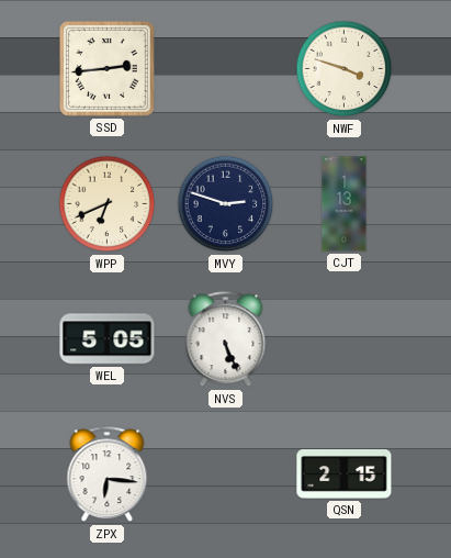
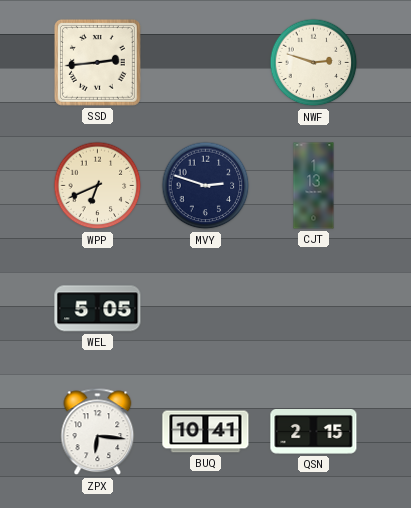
NWF: 3:48 -> 2:48 (314, 63)
NVS: 5:26 -> none (226, 339)
BUQ: none -> 10:41 (206, 432)
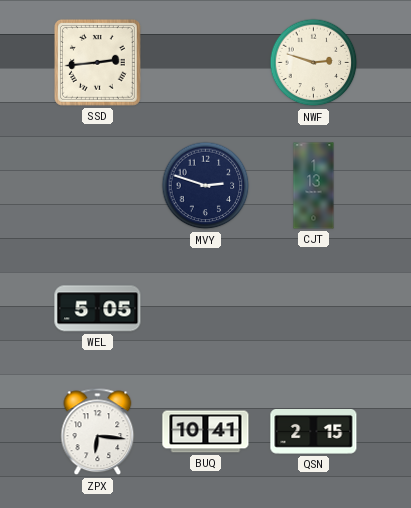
WPP: 6:41 -> none (98, 186)
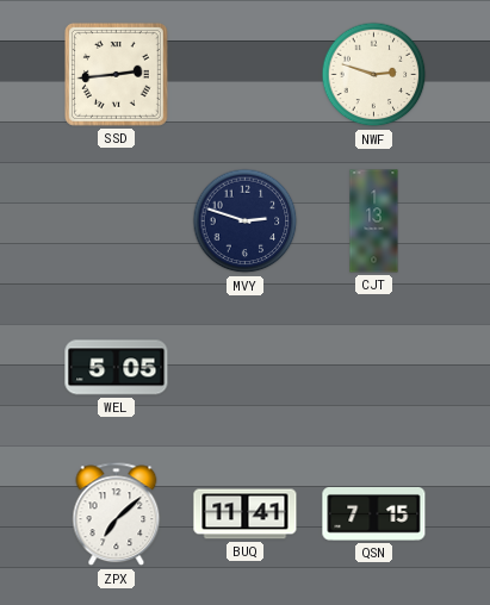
ZPX: 6:16 -> 7:08 (117, 514)
BUQ: 10:41 -> 11:41 (246, 514)
QSN: 2:15 -> 7:15 (374, 514)
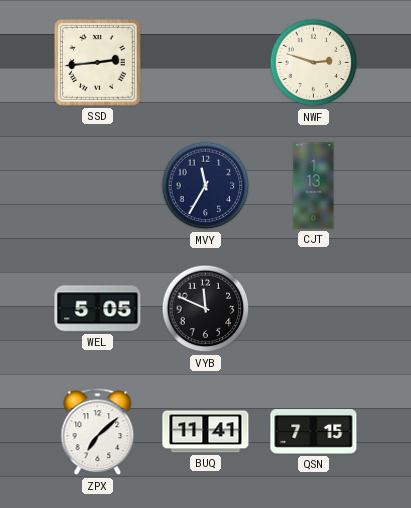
MVY: 2:48 -> 11:35 (206, 186)
VYB: none -> 11:49 (206, 309)
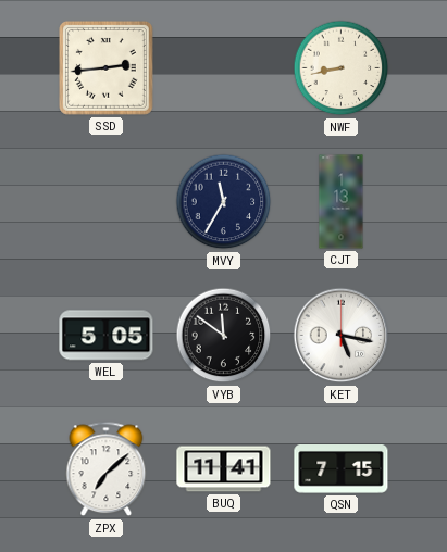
NWF: 2:48 -> 8:43 (342, 68)
VYB: 11:49 -> 11:51 (224, 336)
KET: none -> 5:17 (342, 336)
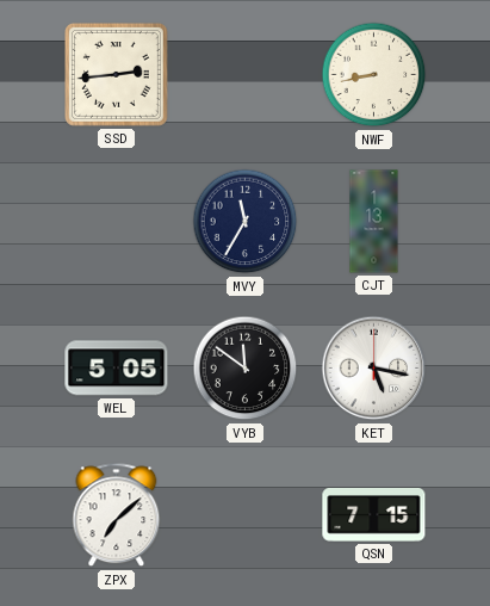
BUQ: 11:41 -> none (224, 469)
